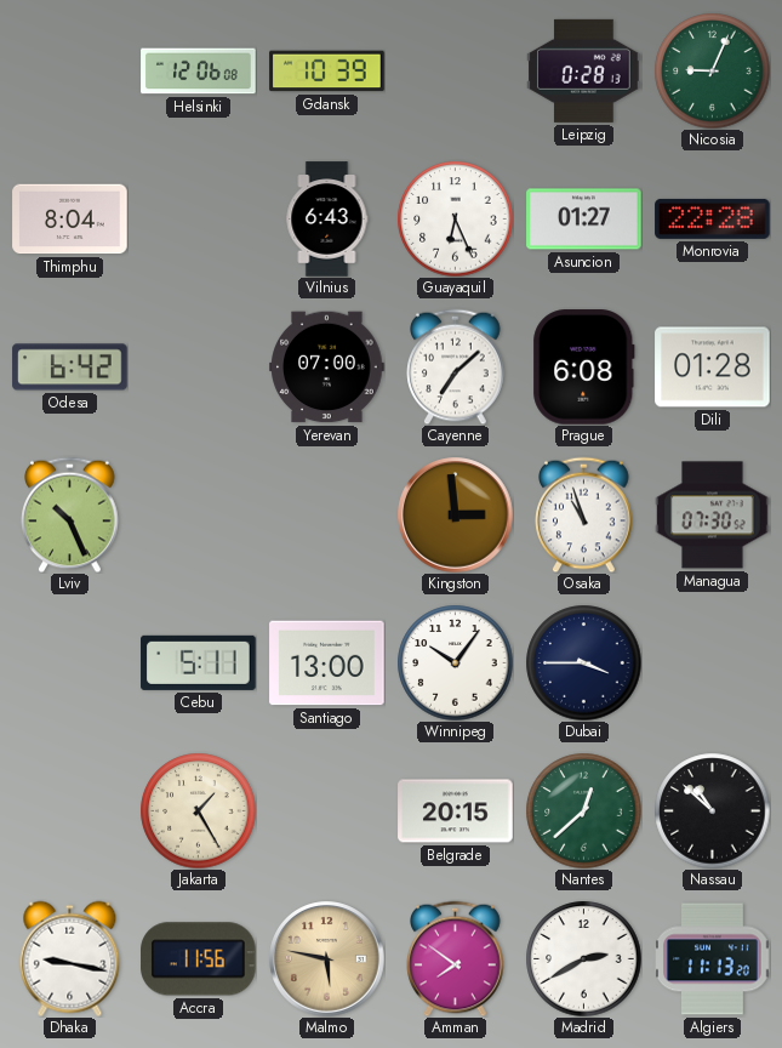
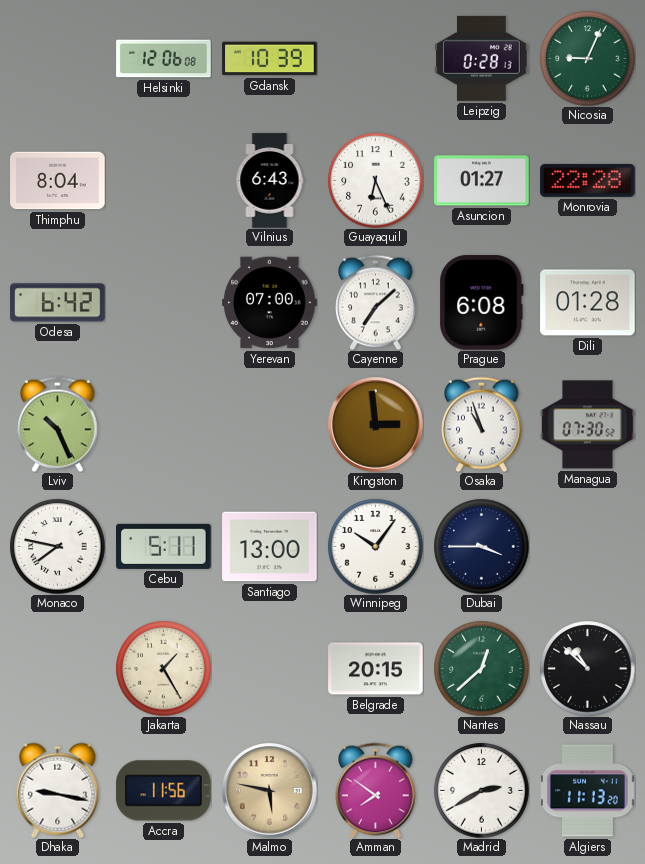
Monaco: none -> 7:47 (57, 546)
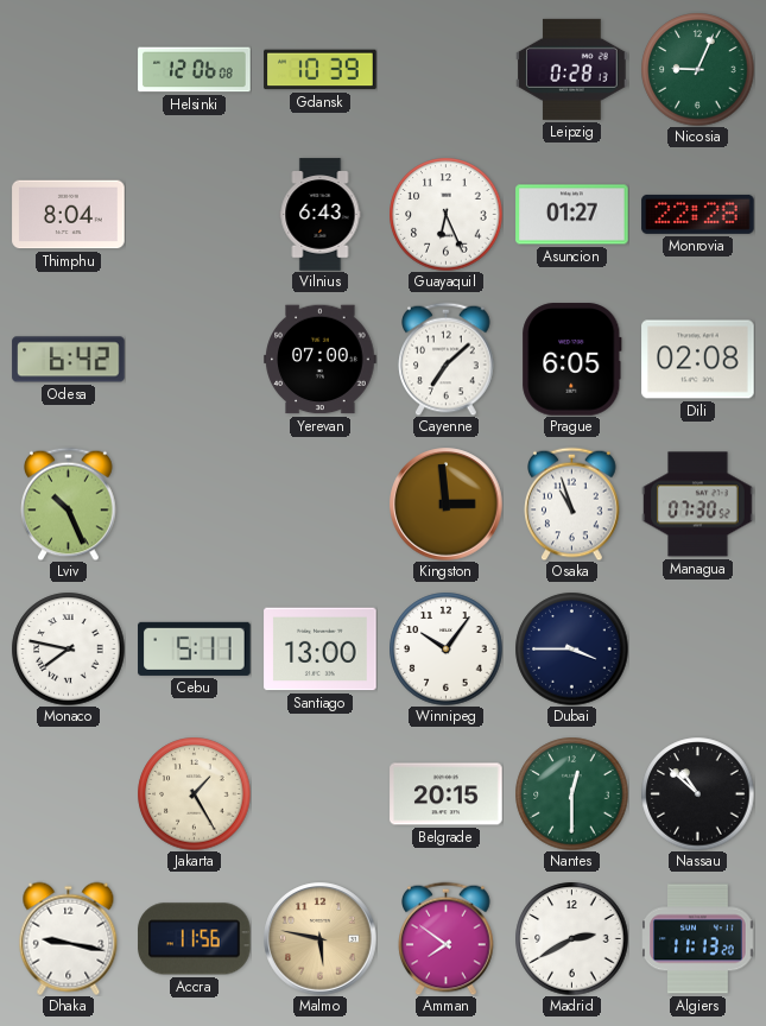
Prague: 6:08 -> 6:05 (572, 360)
Dili: 01:28 -> 02:08 (698, 360)
Nantes: 12:38 -> 12:30 (571, 793)
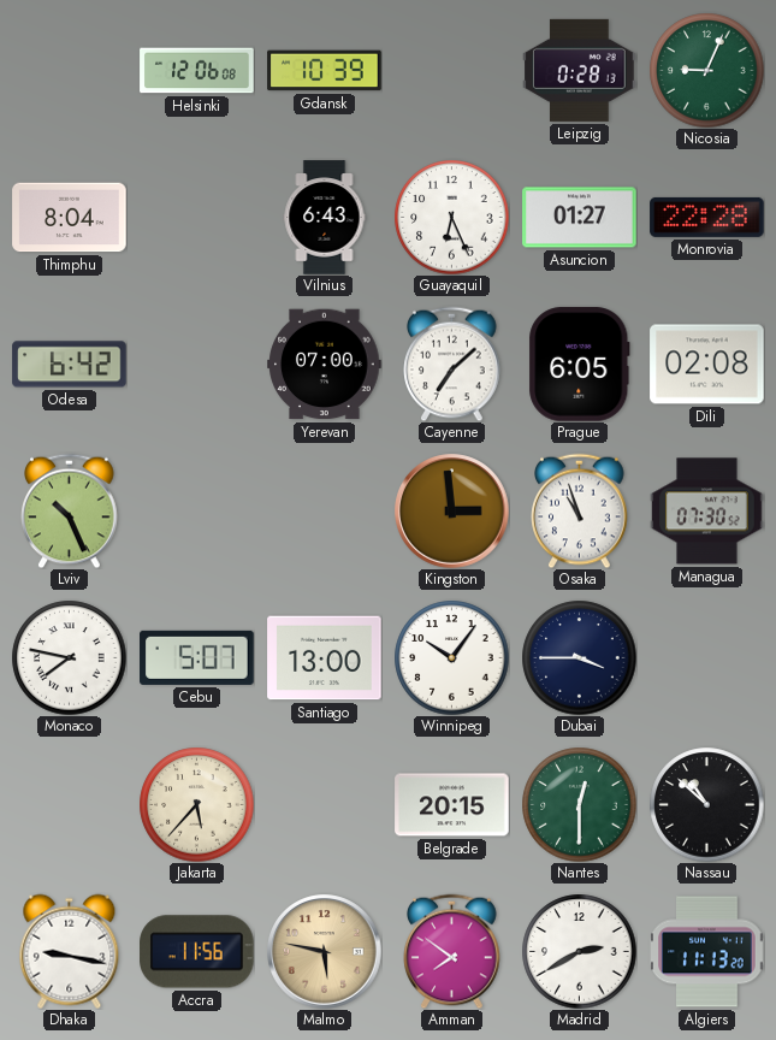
Cebu: 5:11 -> 5:07 (197, 657)
Jakarta: 1:25 -> 5:37 (196, 804)
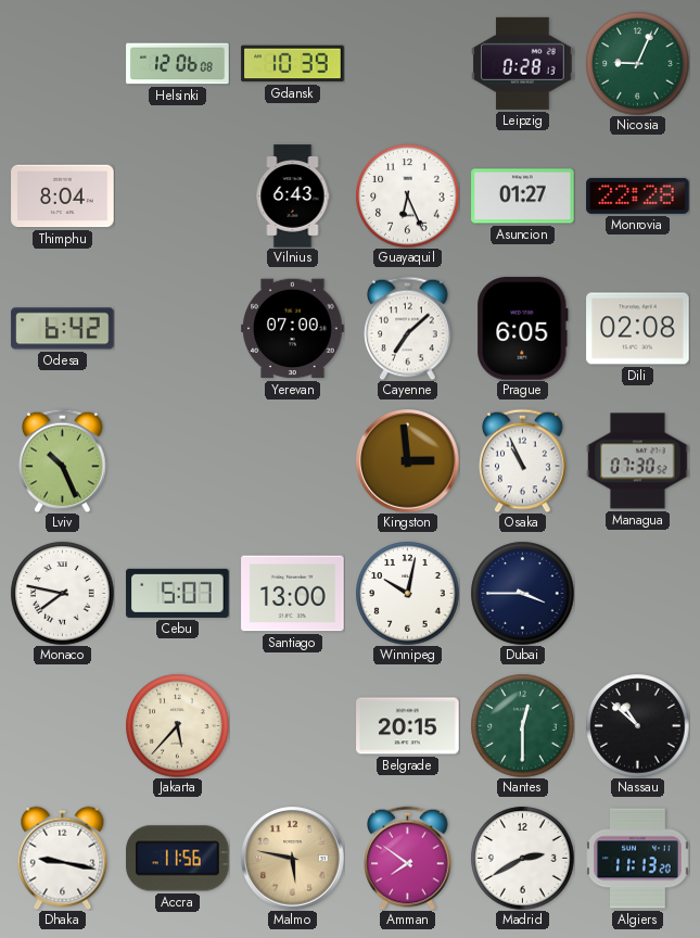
Osaka: 10:57 -> 10:56 (523, 460)
Winnipeg: 10:06 -> 10:02 (407, 593)
